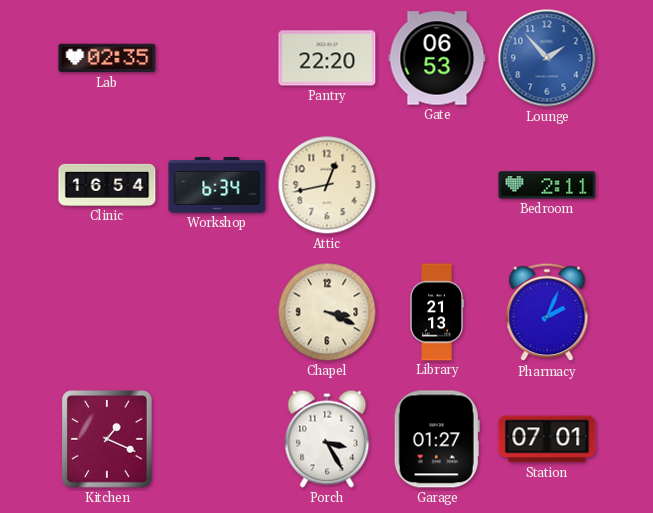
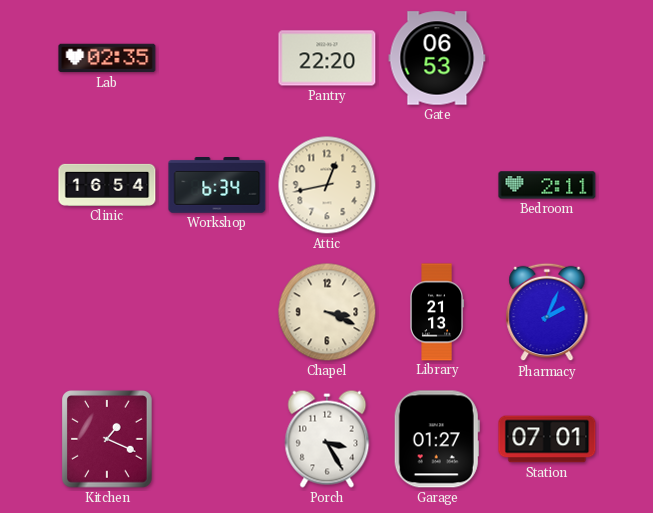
Lounge: 1:53 -> none (547, 58)
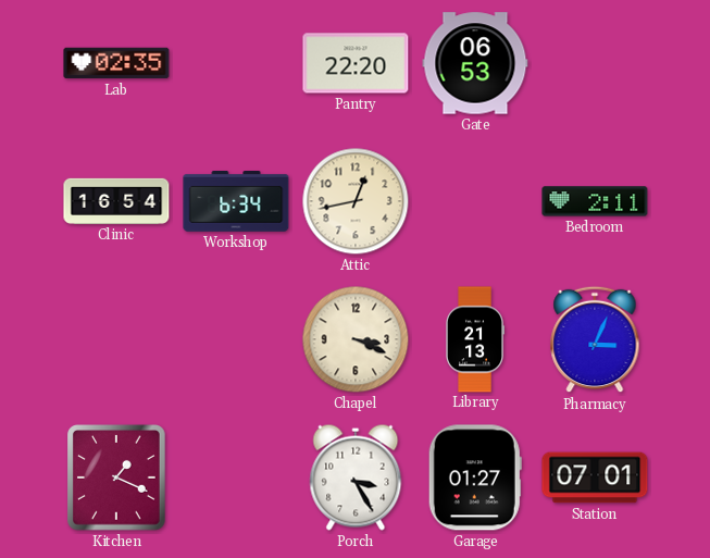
Pharmacy: 2:04 -> 3:04 (595, 339)
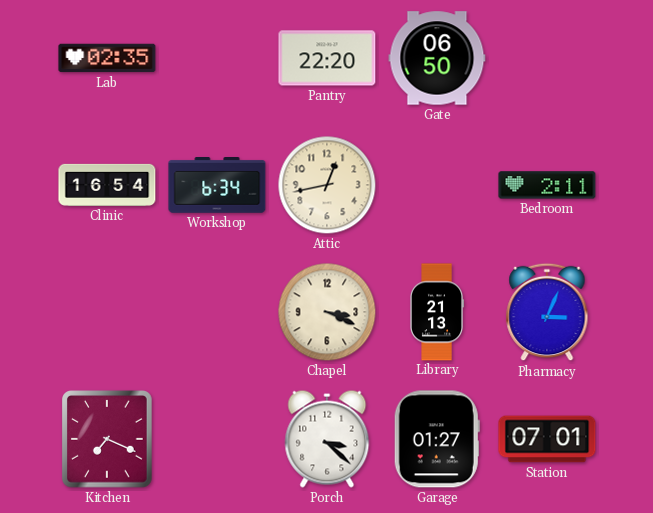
Gate: 06:53 -> 06:50 (437, 58)
Kitchen: 1:19 -> 7:19 (107, 439)
Porch: 3:25 -> 3:22 (327, 439)
